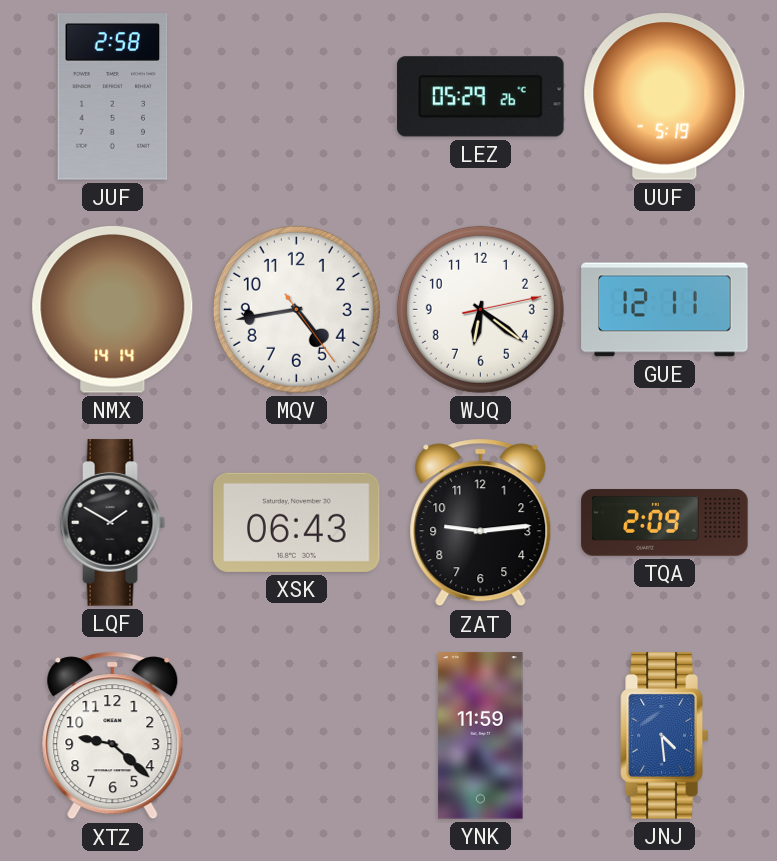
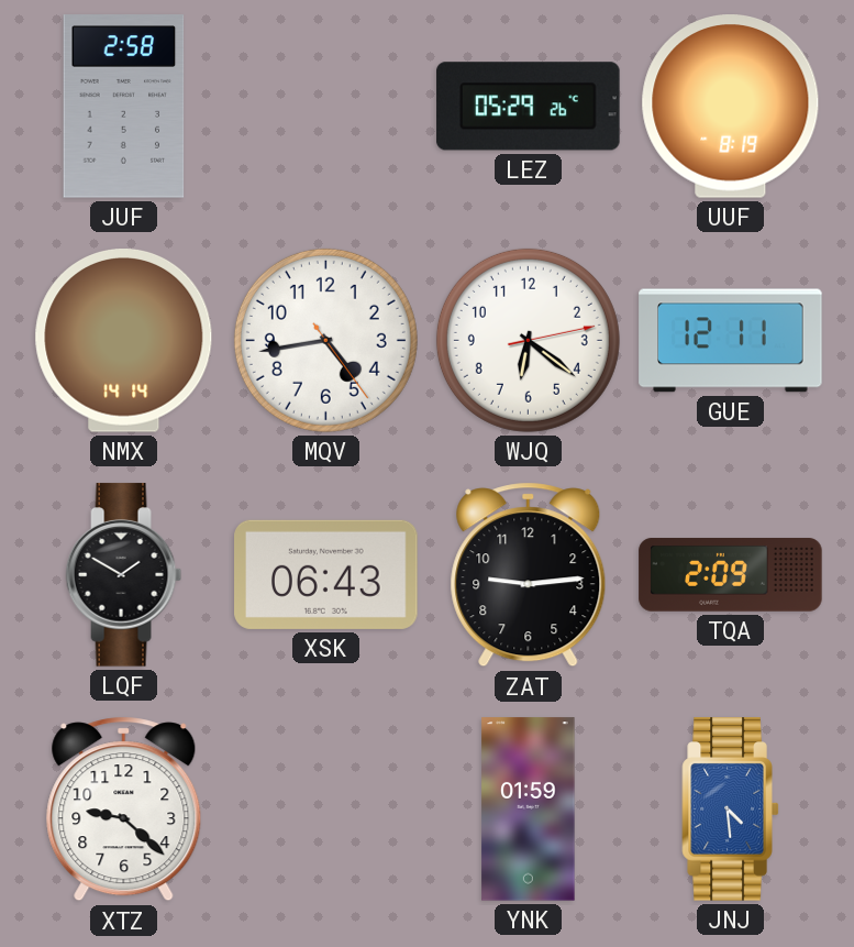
UUF: 5:19 -> 8:19 (731, 107)
YNK: 11:59 -> 01:59 (529, 810)
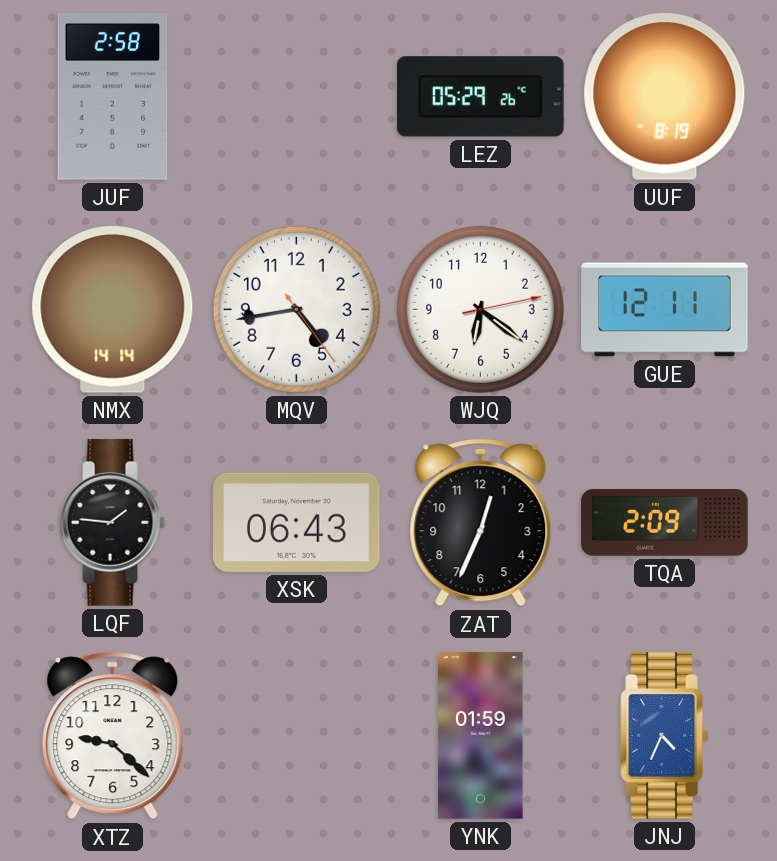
LQF: 1:50 -> 1:46 (113, 523)
ZAT: 9:14 -> 12:34 (481, 523)
JNJ: 4:29 -> 4:34 (665, 736)
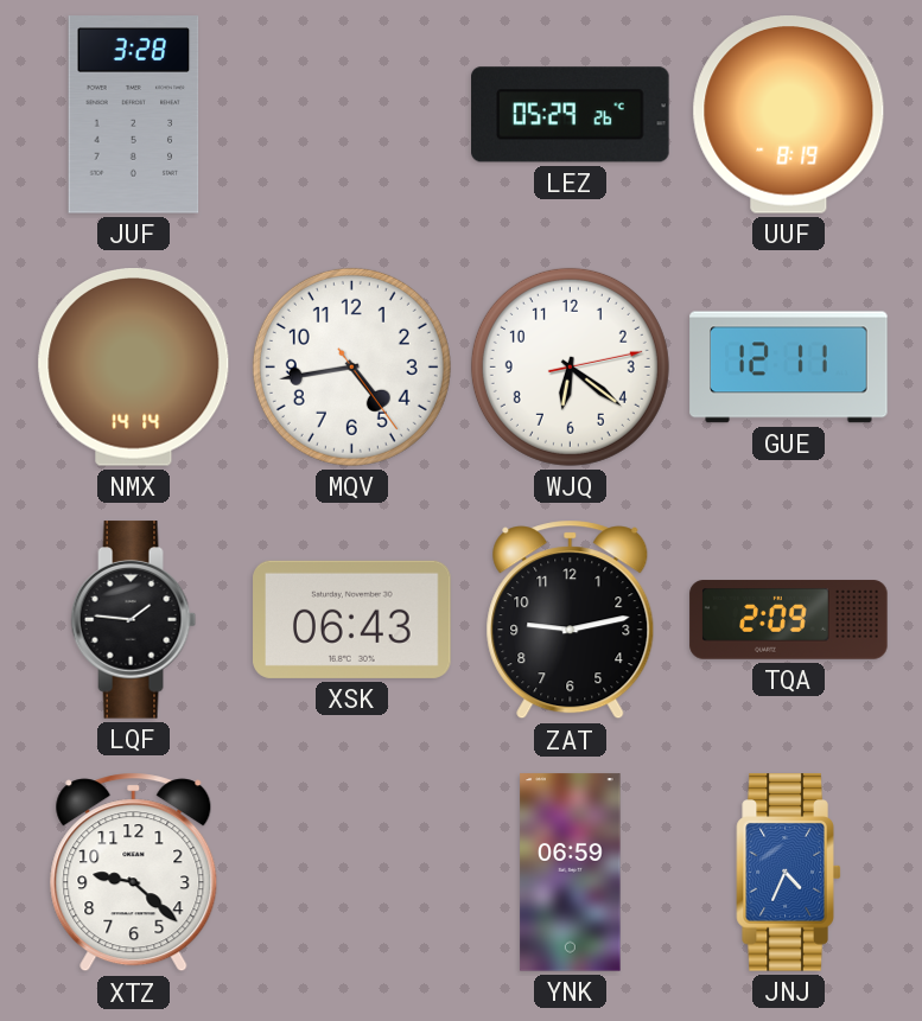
JUF: 2:58 -> 3:28 (134, 115)
ZAT: 12:34 -> 9:13 (571, 620)
YNK: 01:59 -> 06:59 (571, 873)
